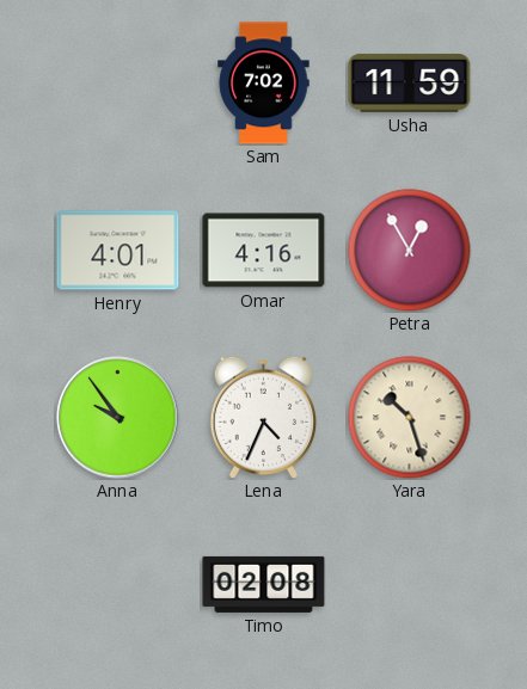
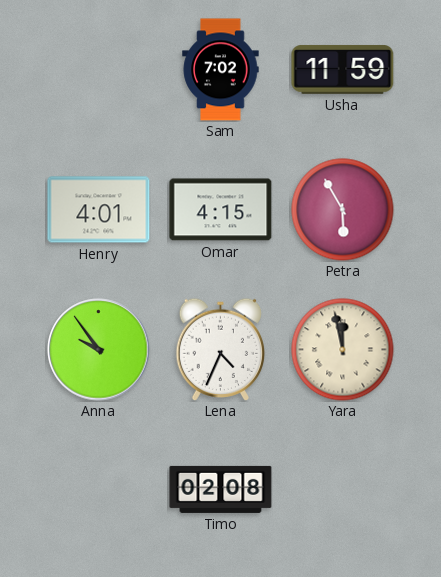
Omar: 4:16 -> 4:15 (221, 210)
Petra: 12:55 -> 5:55 (343, 210)
Yara: 10:27 -> 11:58 (343, 350)
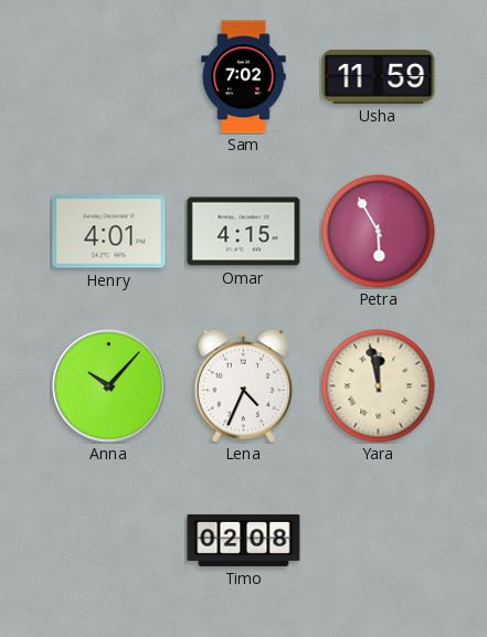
Anna: 9:54 -> 10:07 (109, 386)
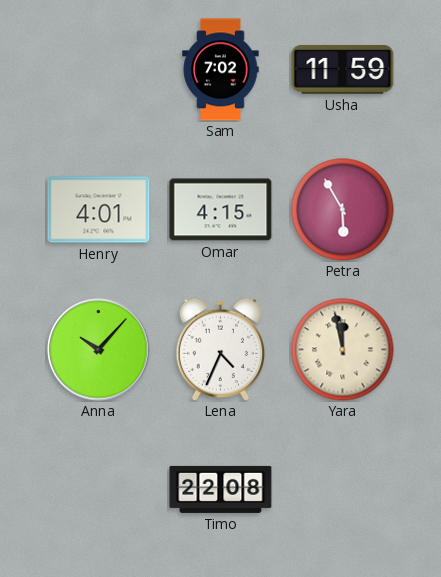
Timo: 02:08 -> 22:08 (221, 489)
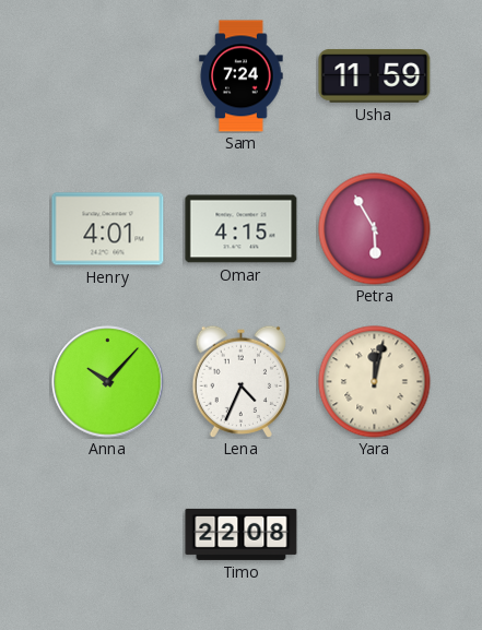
Sam: 7:02 -> 7:24 (242, 76)
Yara: 11:58 -> 12:02 (375, 382)
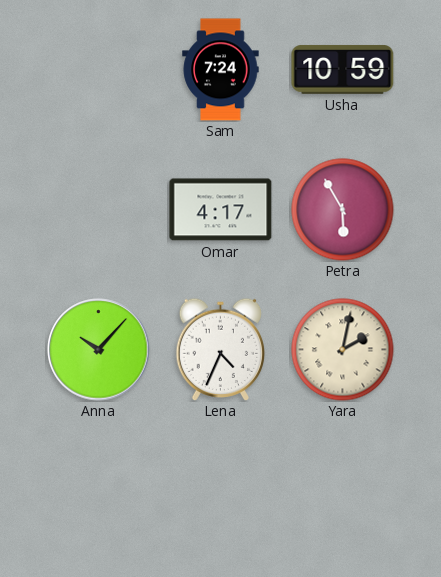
Usha: 11:59 -> 10:59 (343, 70)
Henry: 4:01 -> none (108, 229)
Omar: 4:15 -> 4:17 (221, 210)
Yara: 12:02 -> 2:02 (343, 350)
Timo: 22:08 -> none (242, 534)
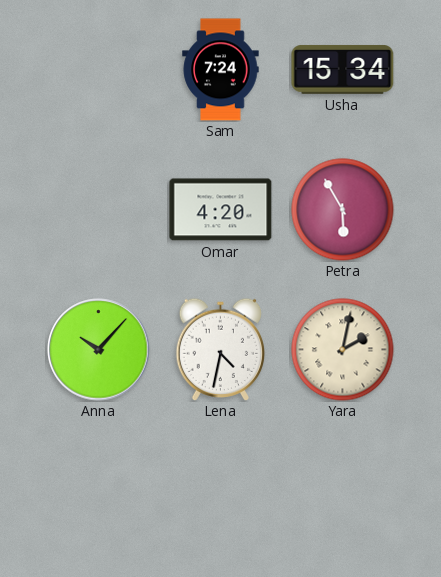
Usha: 10:59 -> 15:34 (343, 70)
Omar: 4:17 -> 4:20 (221, 210)
Lena: 4:34 -> 4:32 (221, 349)
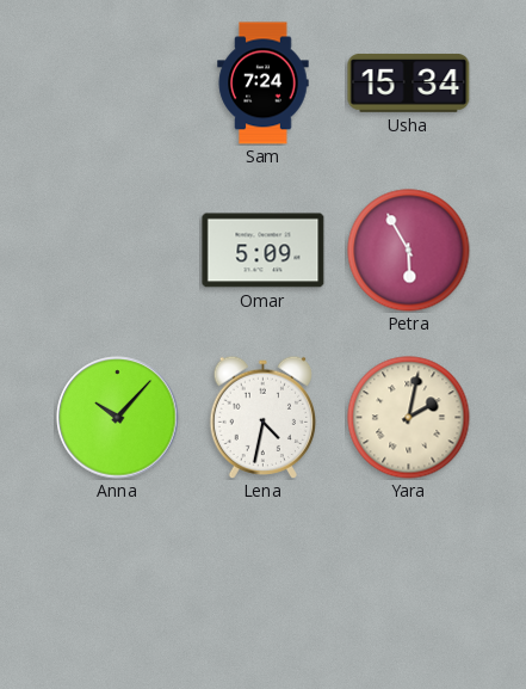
Omar: 4:20 -> 5:09 (264, 251)
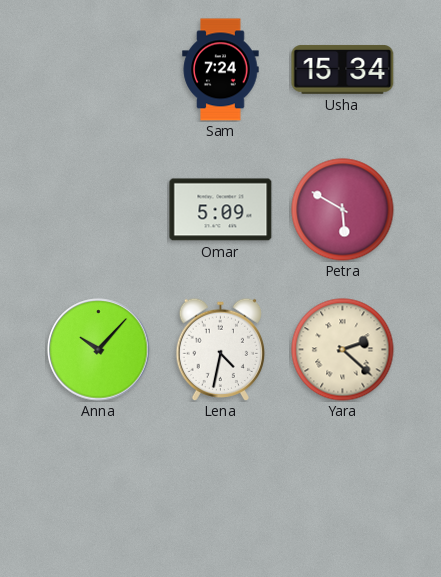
Petra: 5:55 -> 5:50 (343, 210)
Yara: 2:02 -> 2:22 (343, 350)
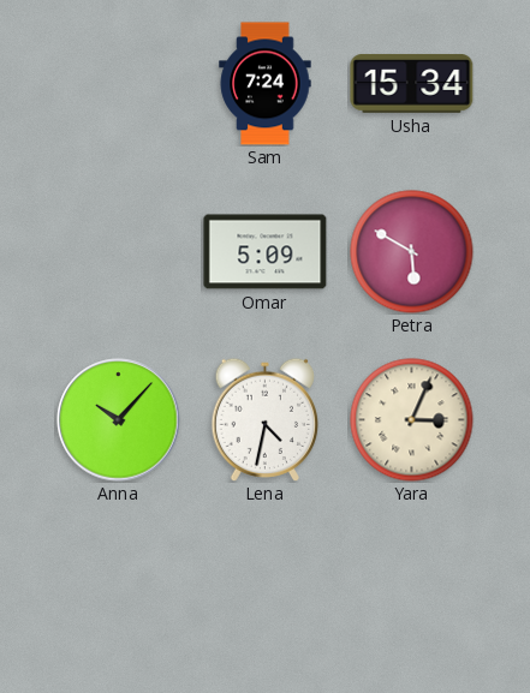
Yara: 2:22 -> 3:04 (412, 420)
